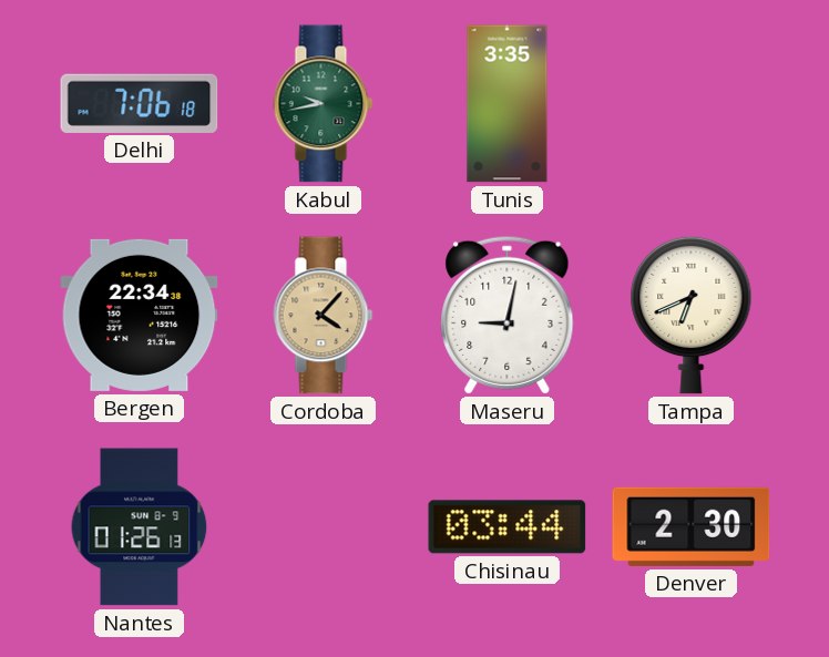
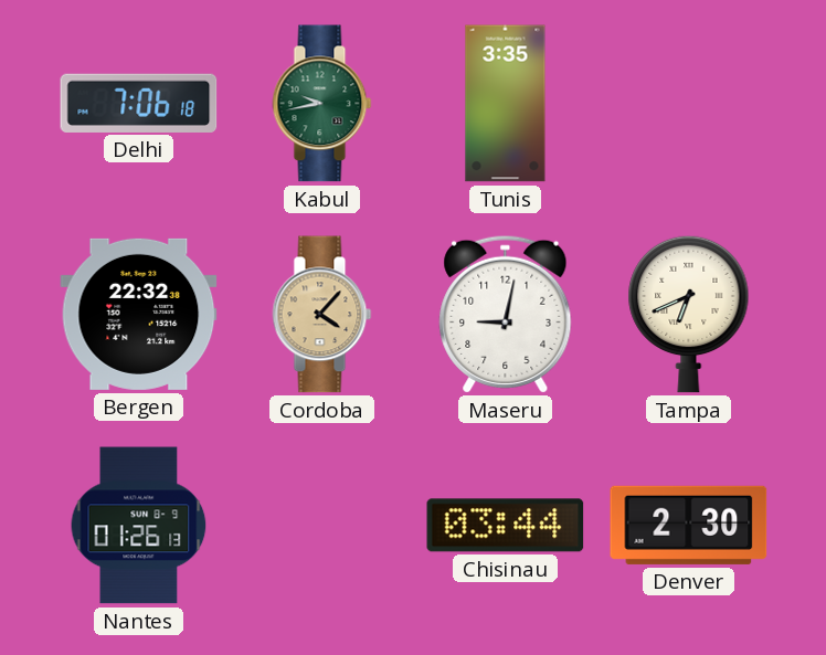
Bergen: 22:34 -> 22:32 (139, 314)
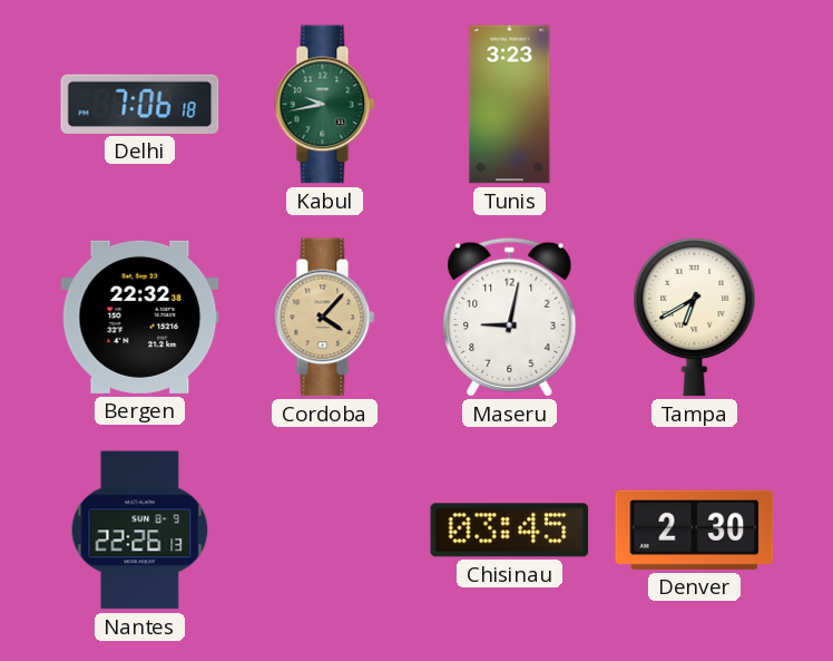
Tunis: 3:35 -> 3:23 (510, 105)
Tampa: 6:41 -> 6:40 (695, 317)
Nantes: 01:26 -> 22:26 (140, 531)
Chisinau: 03:44 -> 03:45 (510, 531)
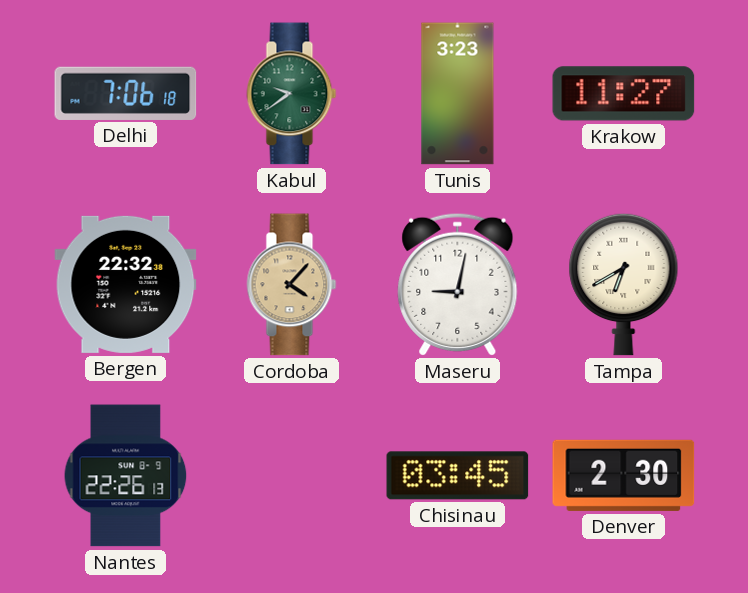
Kabul: 9:43 -> 9:39 (292, 94)
Krakow: none -> 11:27 (624, 94)
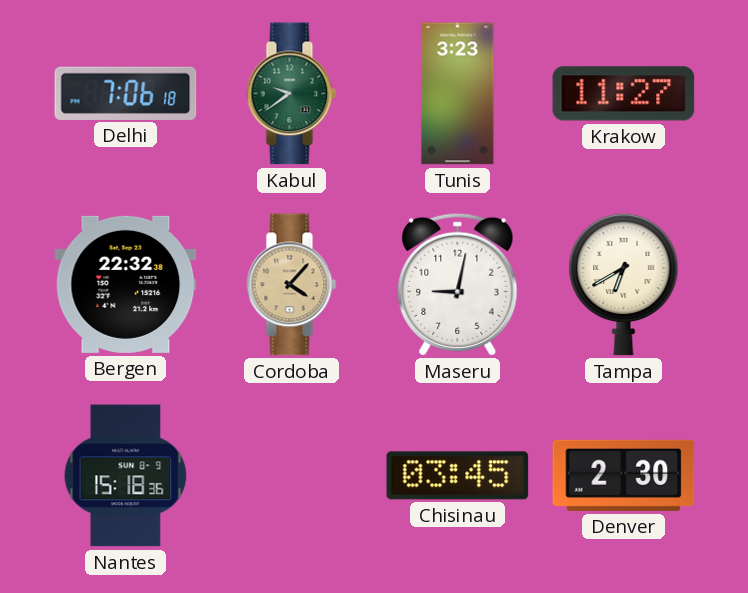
Nantes: 22:26 -> 15:18 (126, 476)
